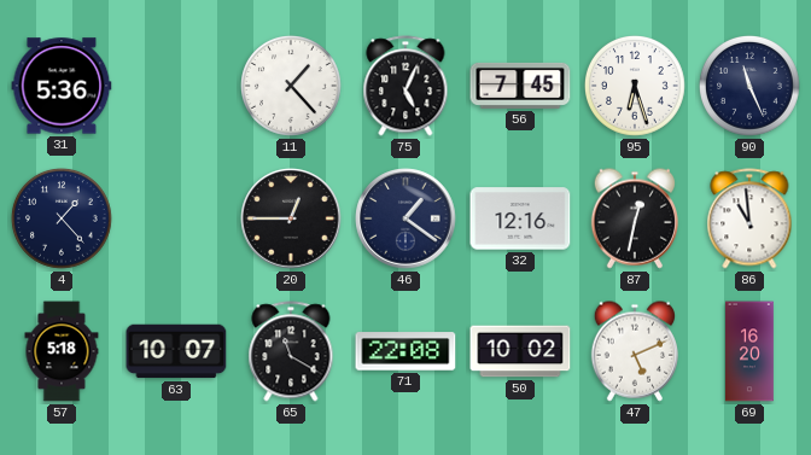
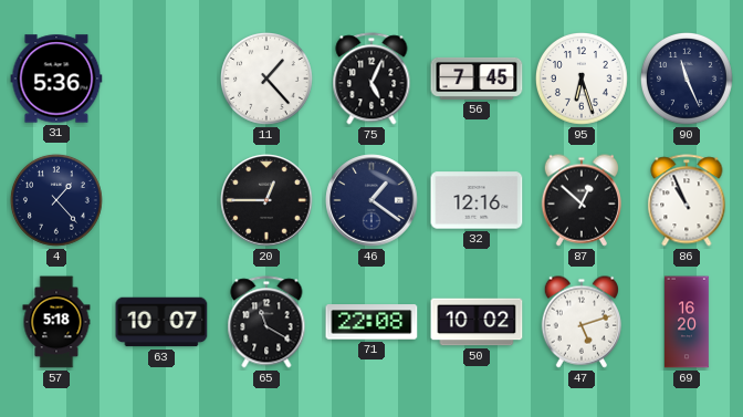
87: 12:32 -> 12:52 (580, 200)
86: 10:59 -> 10:56 (687, 200)
47: 5:11 -> 5:12 (580, 322)
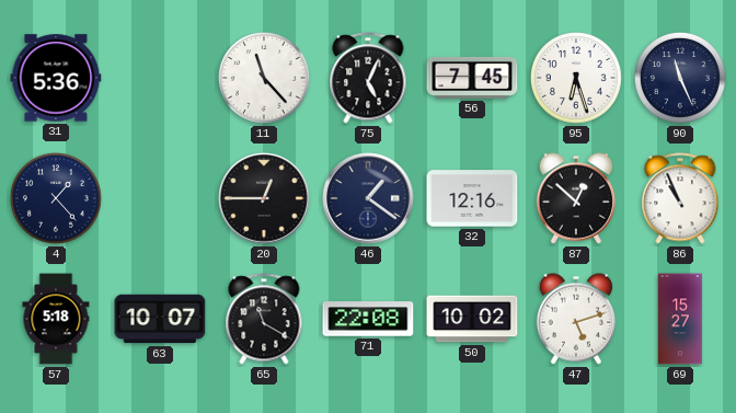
11: 1:23 -> 11:23 (265, 79)
69: 16:20 -> 15:27 (681, 319)
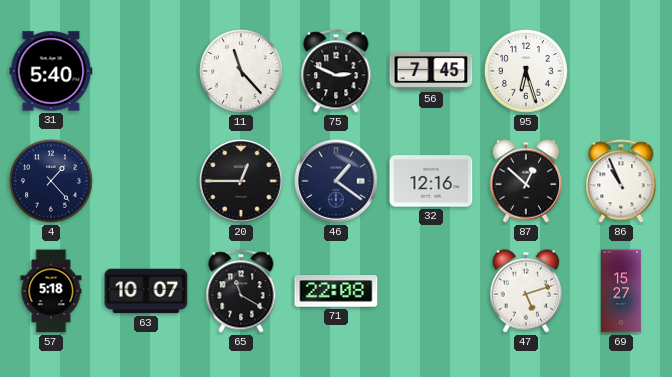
31: 5:36 -> 5:40 (51, 71)
75: 5:04 -> 2:49 (336, 71)
90: 11:26 -> none (681, 79)
50: 10:02 -> none (472, 319)
